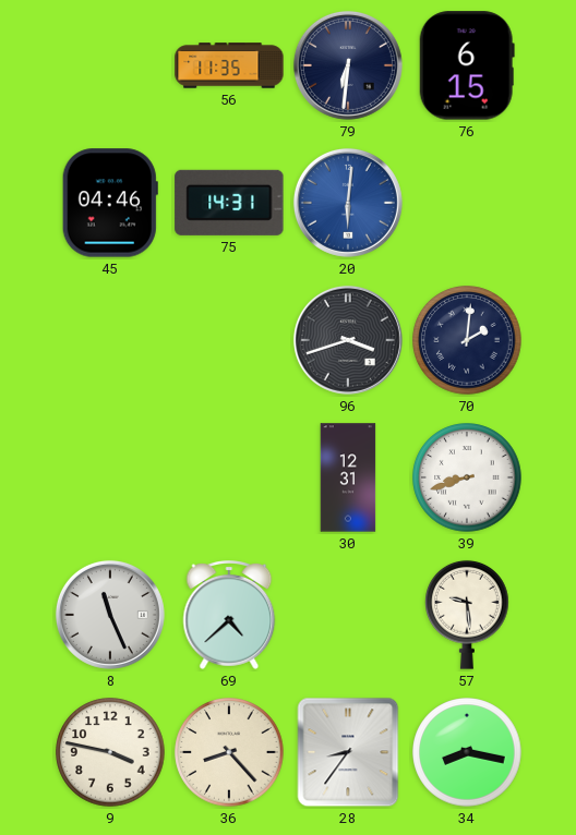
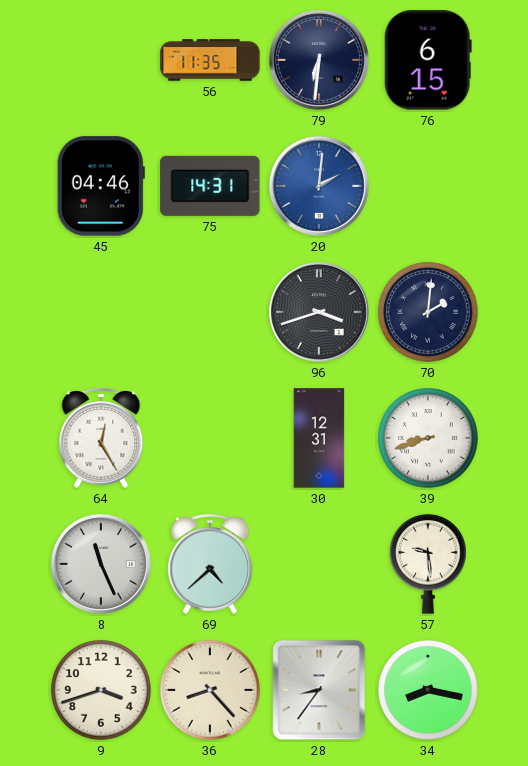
20: 6:01 -> 2:01 (319, 186)
64: none -> 12:25 (101, 439)
9: 3:47 -> 3:42 (101, 690)
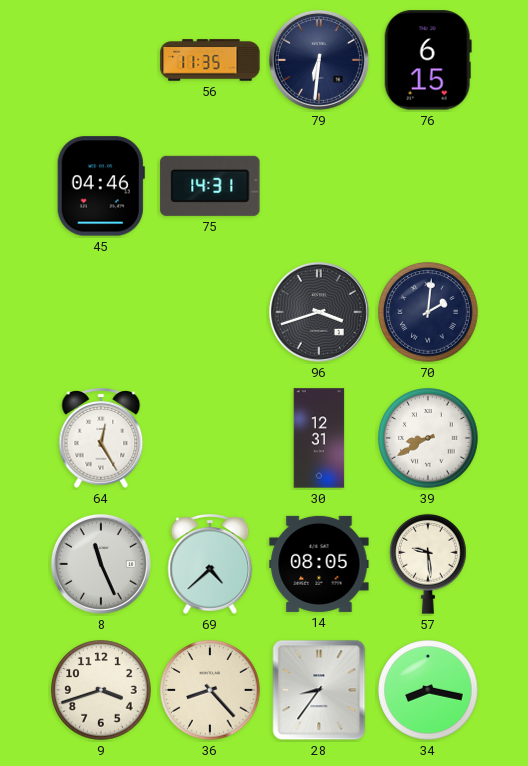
20: 2:01 -> none (319, 186)
39: 8:42 -> 8:40 (428, 438)
14: none -> 08:05 (319, 564)
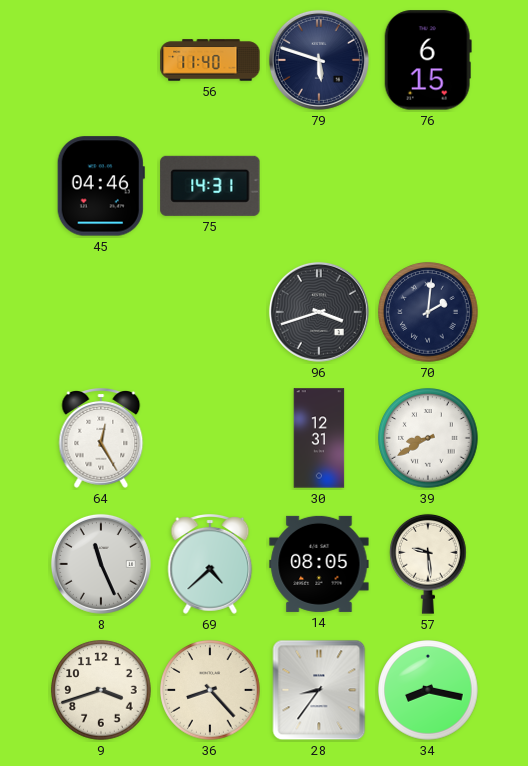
56: 11:35 -> 11:40 (210, 60)
79: 6:31 -> 5:48 (319, 60)
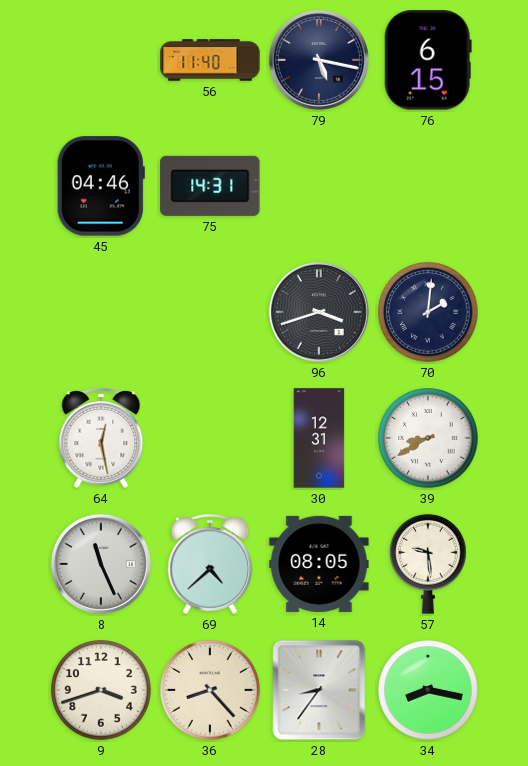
79: 5:48 -> 5:17 (319, 60)
64: 12:25 -> 12:28 (101, 439)
